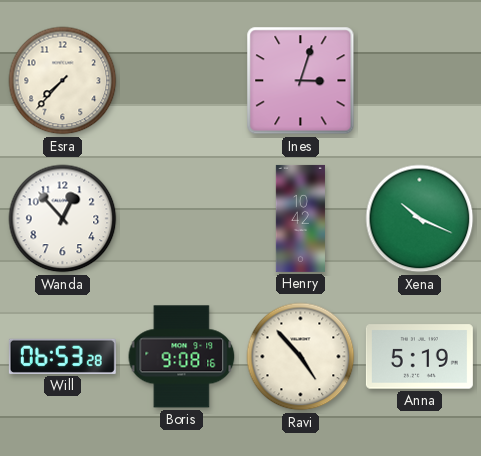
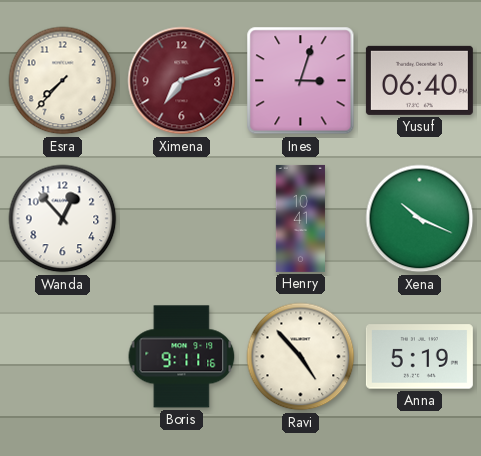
Ximena: none -> 7:12 (182, 81)
Yusuf: none -> 06:40 (419, 80)
Henry: 10:42 -> 10:41 (300, 218)
Will: 06:53 -> none (62, 356)
Boris: 9:08 -> 9:11 (182, 357)
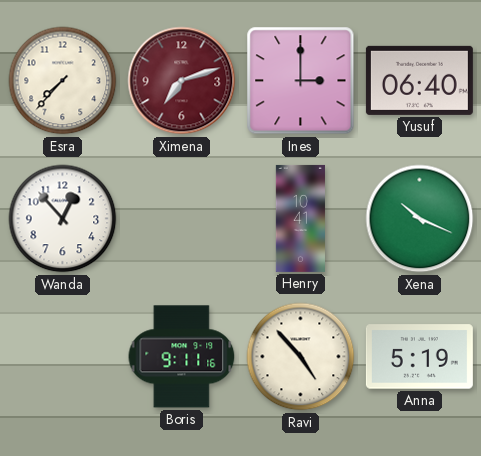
Ines: 3:03 -> 3:00 (301, 81)
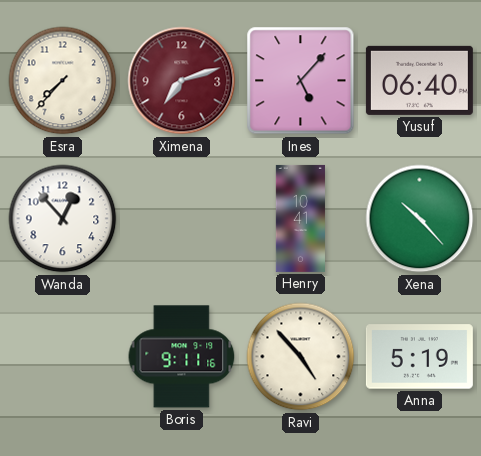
Ines: 3:00 -> 5:07 (301, 81)
Xena: 10:19 -> 10:23 (420, 219)
